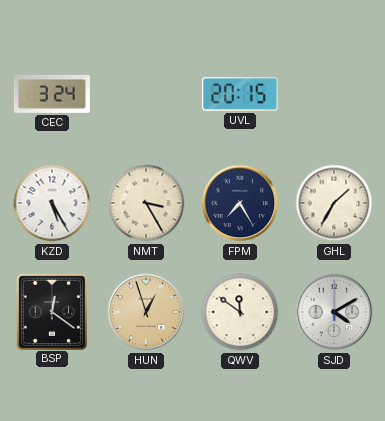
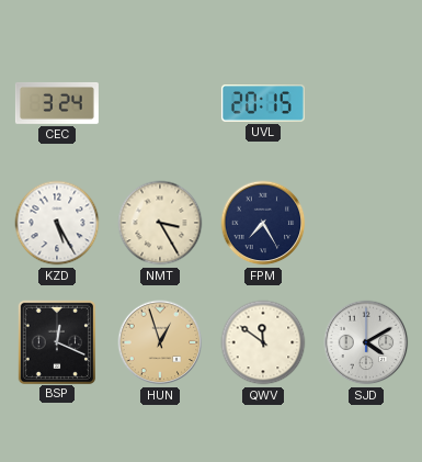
GHL: 1:35 -> none (334, 203)
BSP: 12:21 -> 12:19 (56, 341)
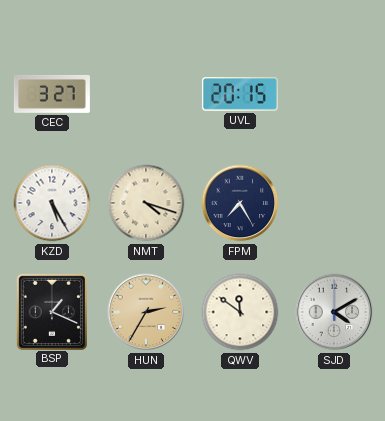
CEC: 3:24 -> 3:27 (52, 94)
NMT: 3:25 -> 4:18 (146, 203)
BSP: 12:19 -> 1:19 (51, 311)
HUN: 12:57 -> 2:35 (146, 312)
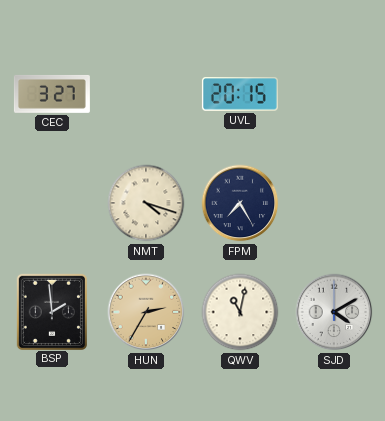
KZD: 5:25 -> none (52, 203)
BSP: 1:19 -> 1:59 (51, 311)
QWV: 11:51 -> 11:02 (240, 312)
